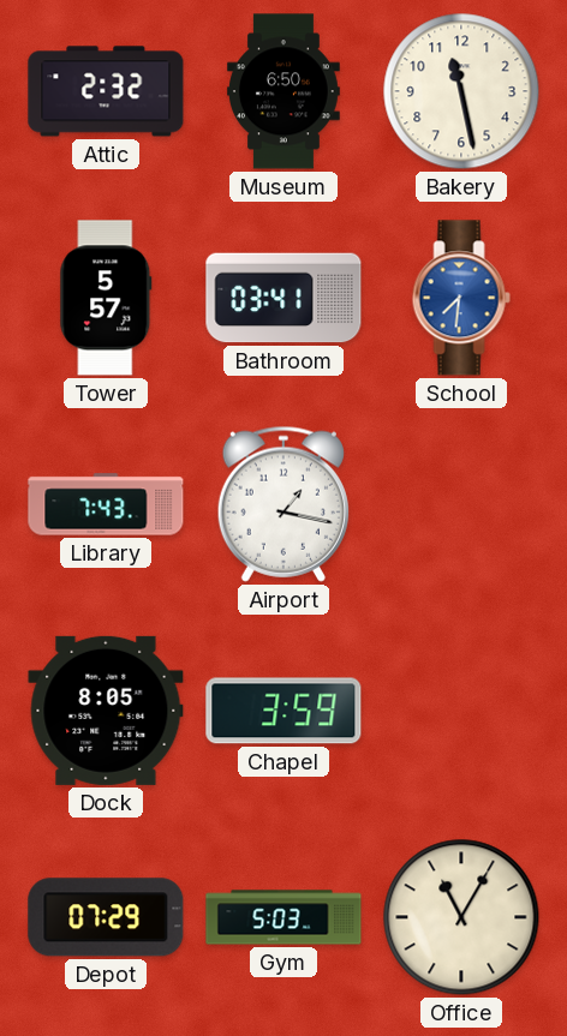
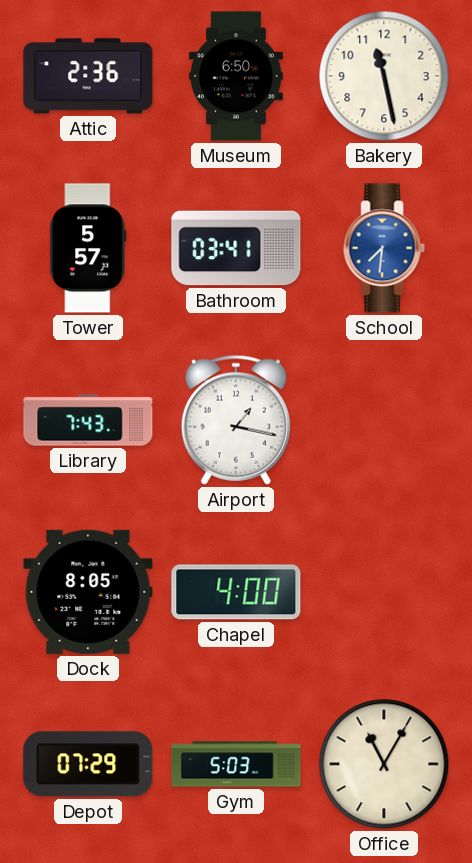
Attic: 2:32 -> 2:36 (88, 76)
Chapel: 3:59 -> 4:00 (236, 592)
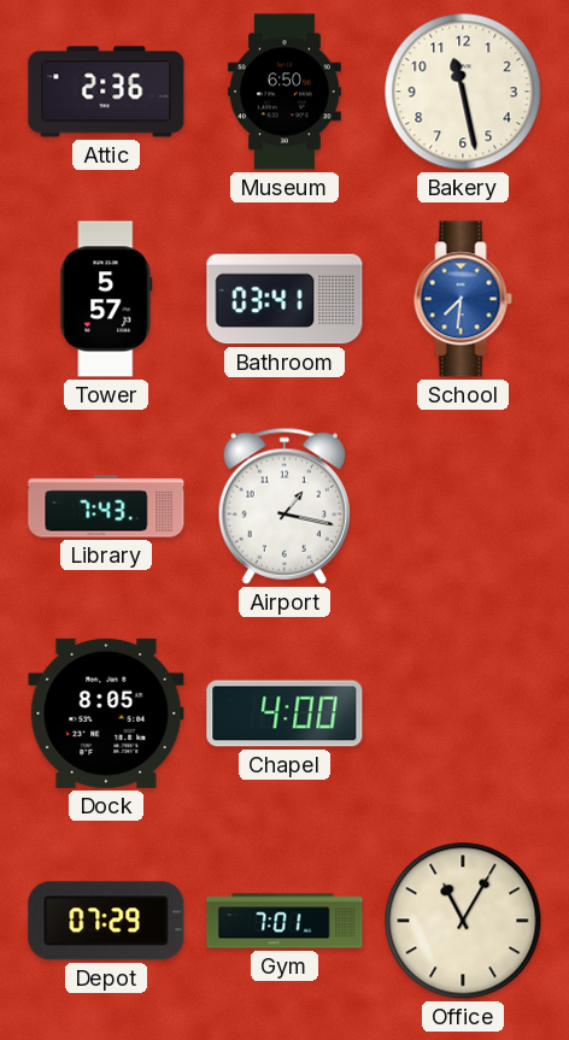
Gym: 5:03 -> 7:01 (284, 921)
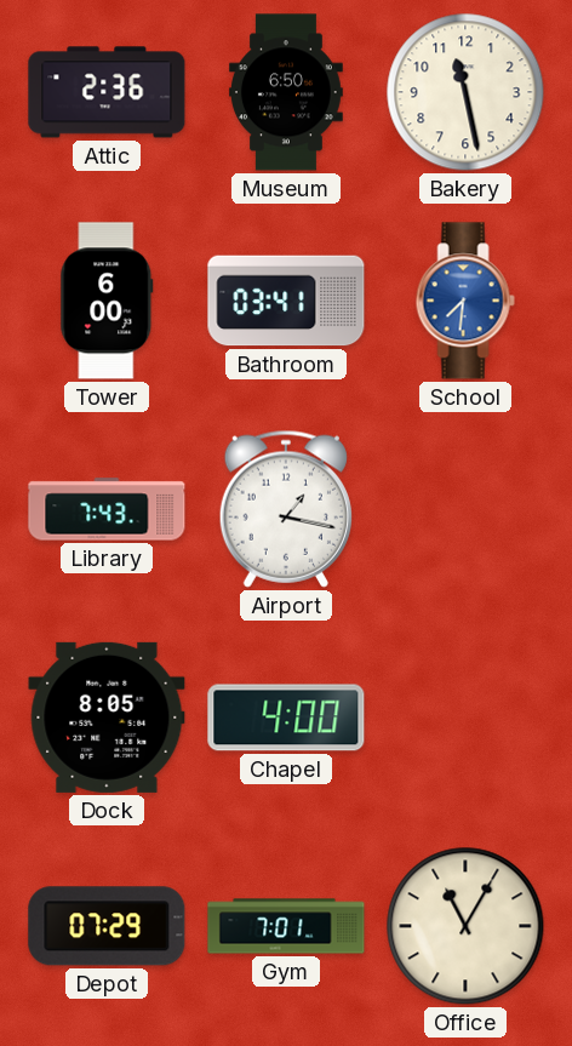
Tower: 5:57 -> 6:00 (107, 301)
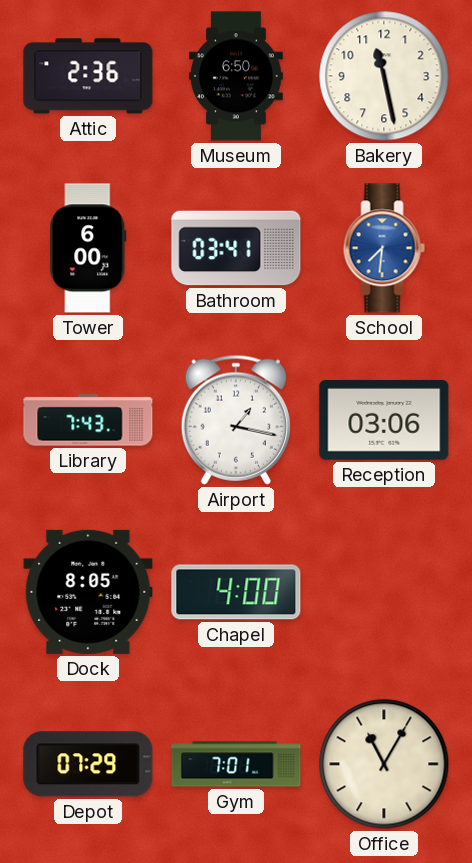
Reception: none -> 03:06 (384, 420)
